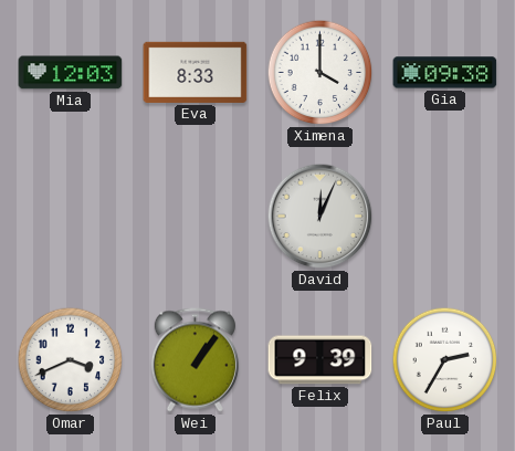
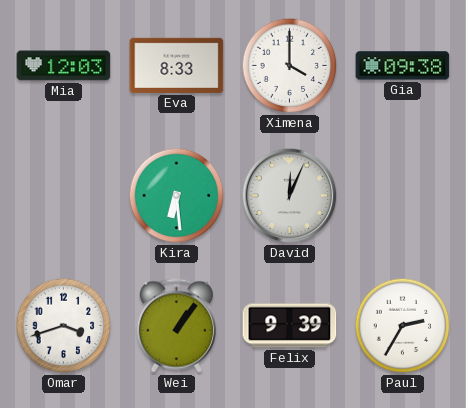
Kira: none -> 6:29 (177, 196)
Omar: 3:41 -> 3:42 (64, 326)
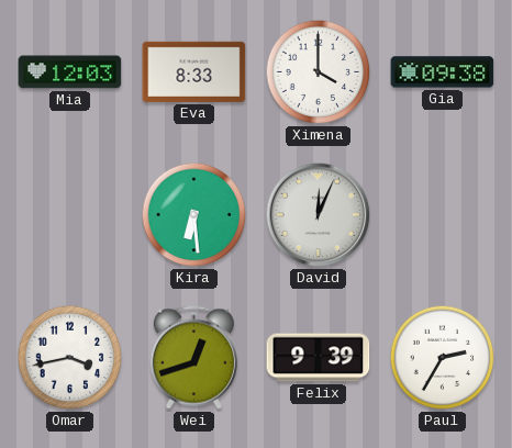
Omar: 3:42 -> 3:43 (70, 358)
Wei: 1:06 -> 12:42 (193, 358)
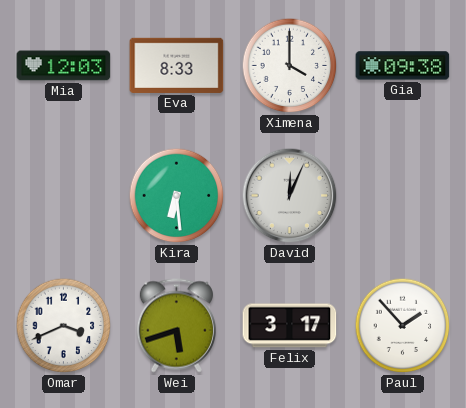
Omar: 3:43 -> 3:41 (64, 326)
Wei: 12:42 -> 5:42 (176, 326)
Felix: 9:39 -> 3:17 (290, 326)
Paul: 2:35 -> 1:53 (403, 326)
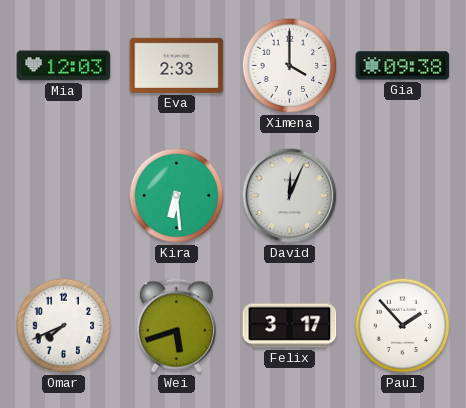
Eva: 8:33 -> 2:33 (177, 65)
Omar: 3:41 -> 7:41 (64, 326)
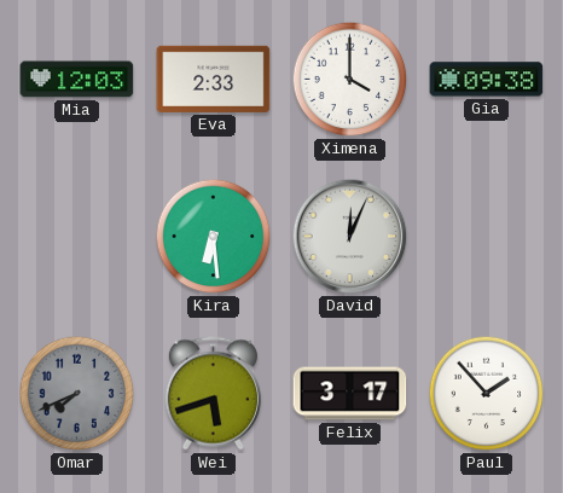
Omar dial: white -> grey (77, 394)
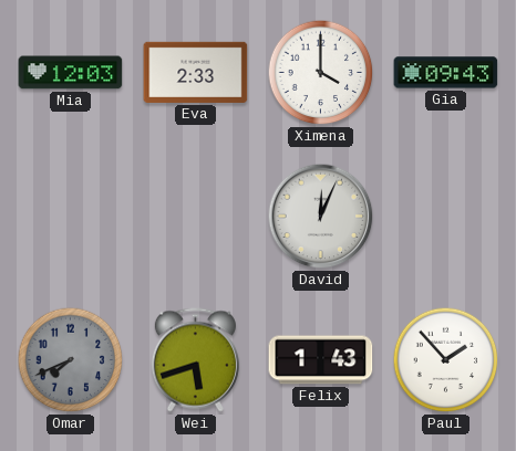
Gia: 09:38 -> 09:43 (446, 73)
Kira: 6:29 -> none (214, 237)
Felix: 3:17 -> 1:43 (321, 360)
